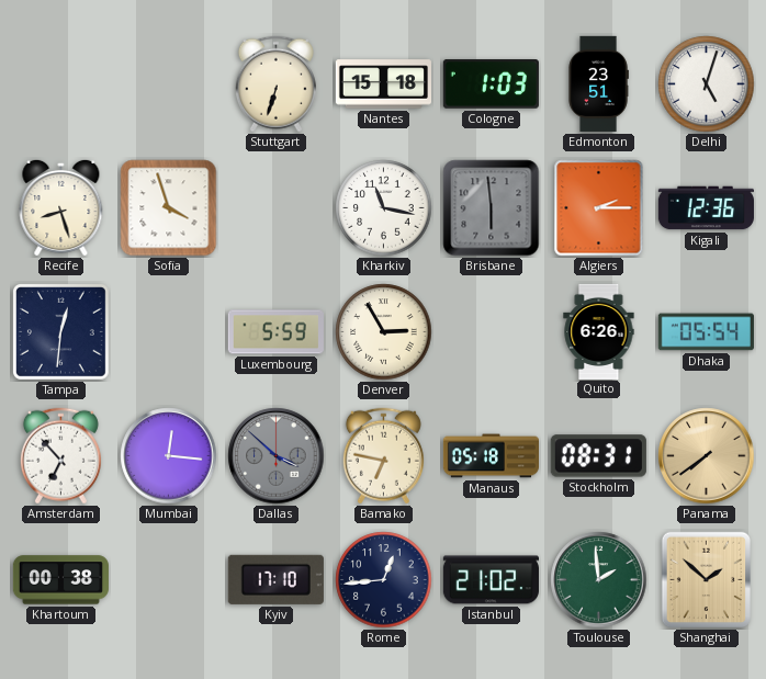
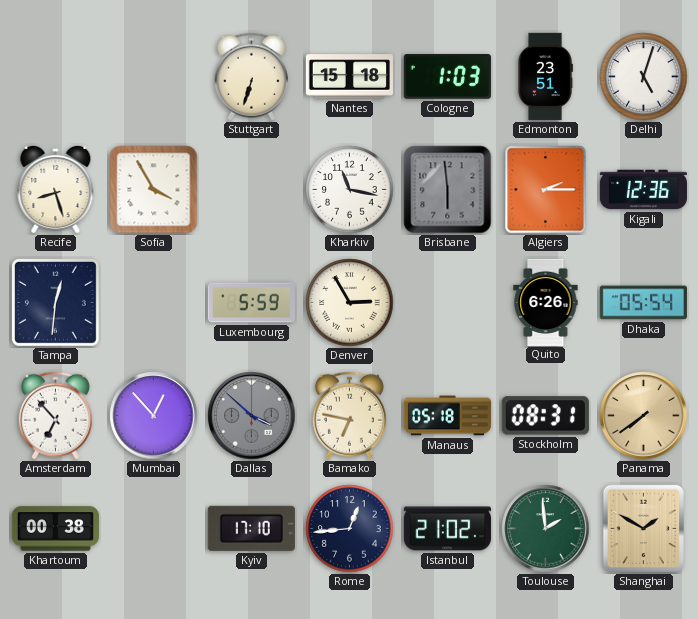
Sofia: 3:57 -> 3:55 (154, 190)
Mumbai: 12:16 -> 12:53 (154, 416)
Shanghai: 1:52 -> 1:50 (644, 529)
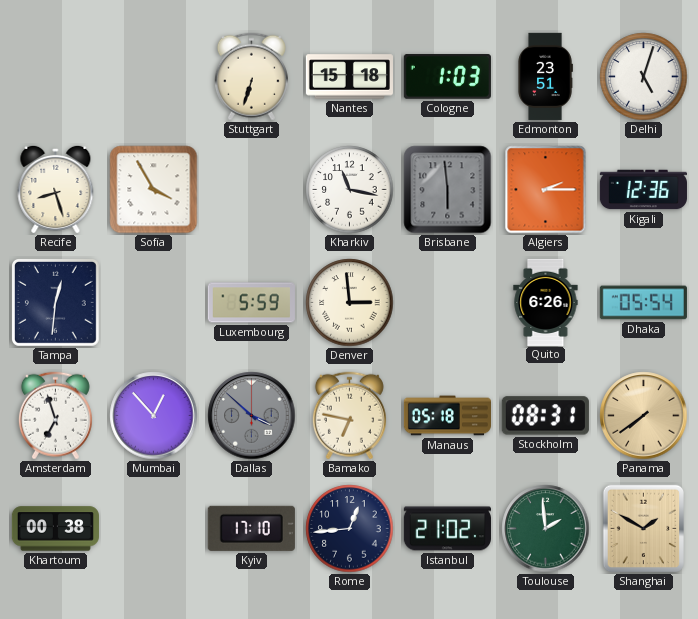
Denver: 2:55 -> 2:59 (350, 303)
Amsterdam: 6:53 -> 6:57 (55, 416)
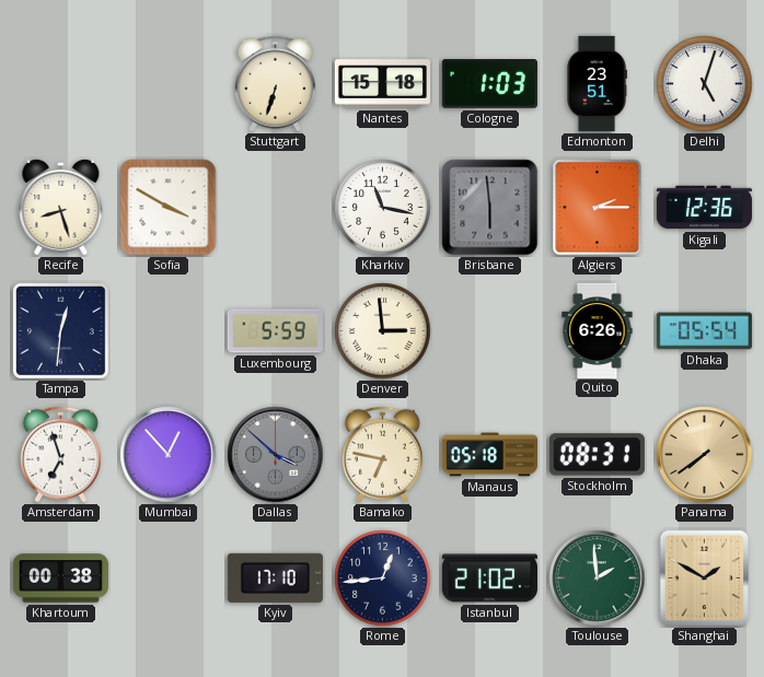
Sofia: 3:55 -> 3:50 (169, 208)
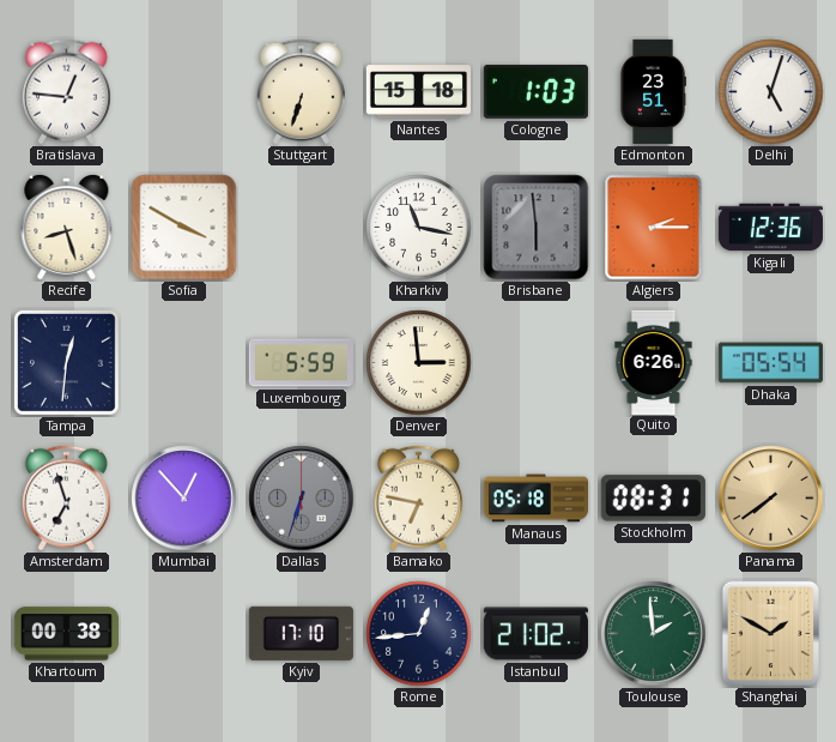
Bratislava: none -> 12:46 (66, 92)
Dallas: 3:52 -> 6:33 (302, 499)
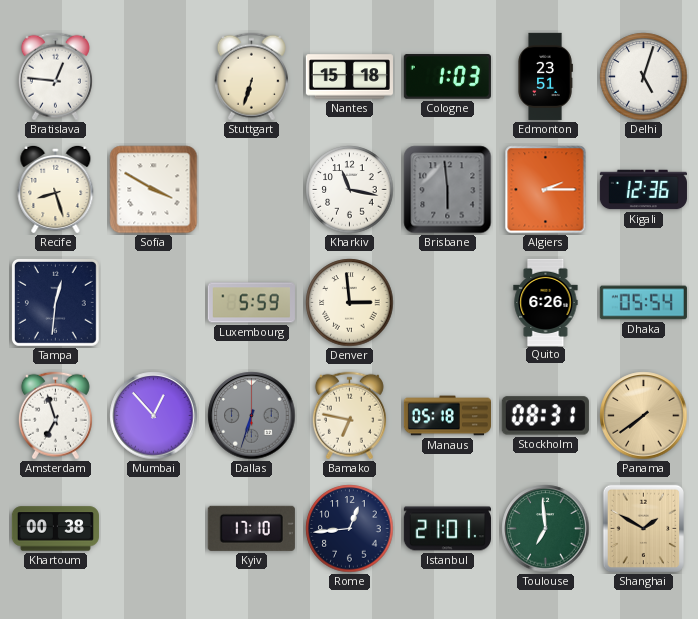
Istanbul: 21:02 -> 21:01 (447, 529)
Toulouse: 1:59 -> 6:59 (546, 529)
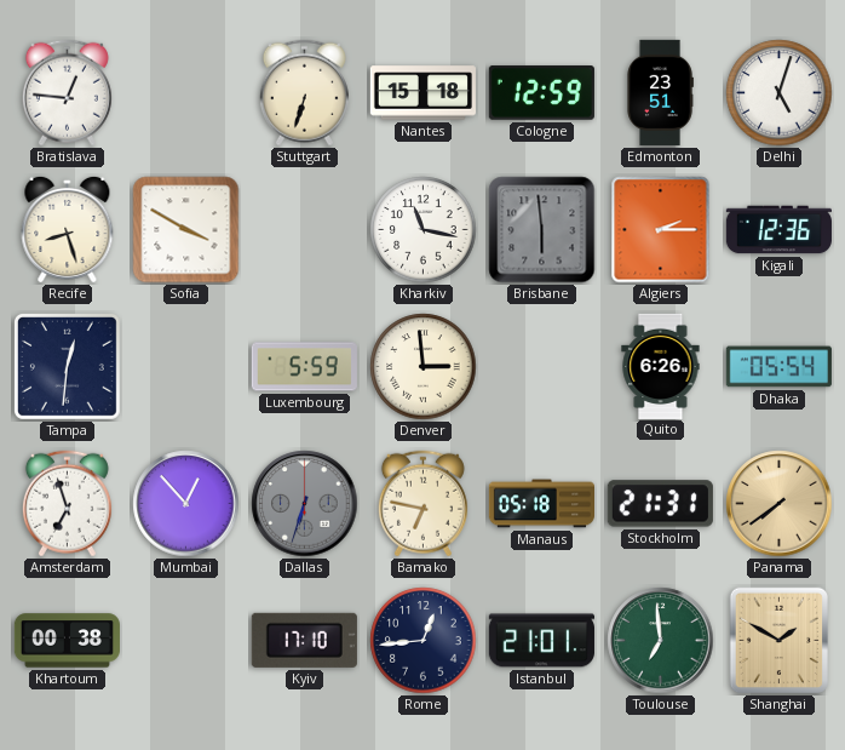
Cologne: 1:03 -> 12:59 (541, 93)
Stockholm: 08:31 -> 21:31 (660, 504)
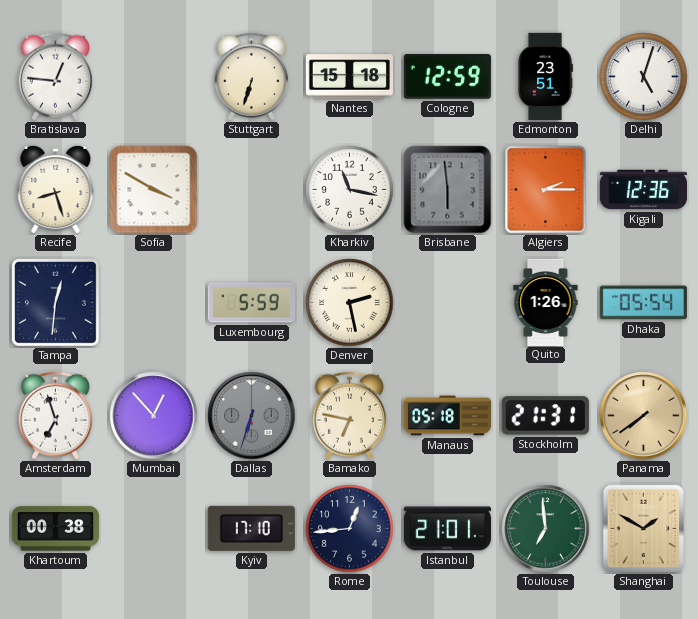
Denver: 2:59 -> 2:28 (350, 303)
Quito: 6:26 -> 1:26 (546, 302)
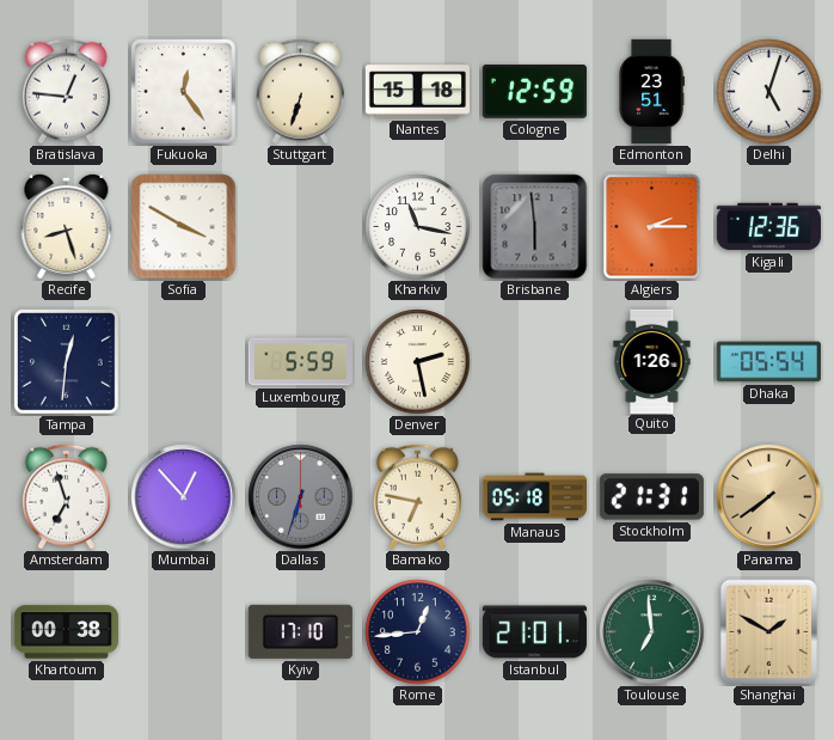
Fukuoka: none -> 12:24 (183, 91)
